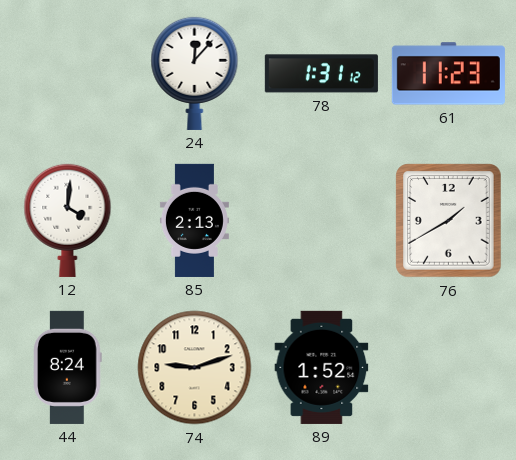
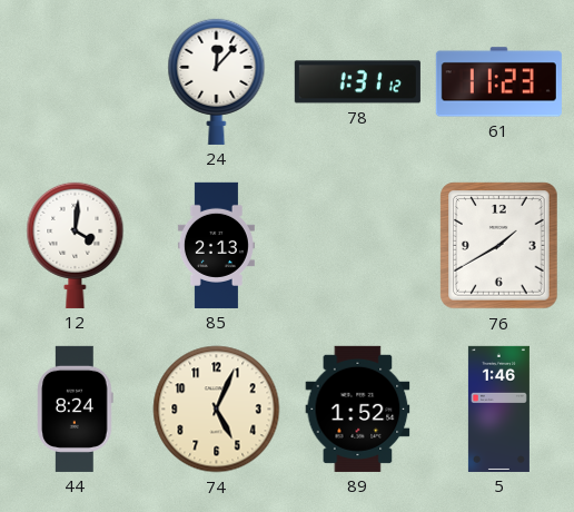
74: 9:12 -> 5:04 (217, 410)
5: none -> 1:46 (498, 408)
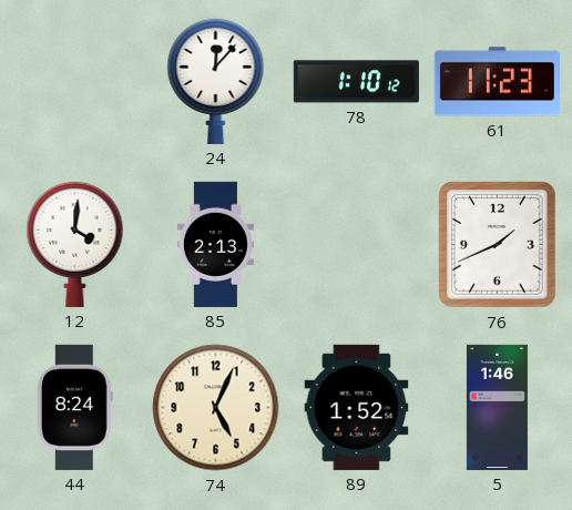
78: 1:31 -> 1:10 (356, 82)
76: 1:40 -> 1:41 (498, 245)
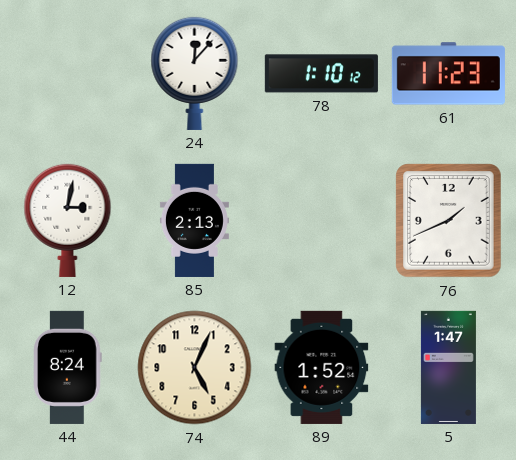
12: 4:01 -> 3:02 (68, 220)
5: 1:46 -> 1:47 (448, 367)
